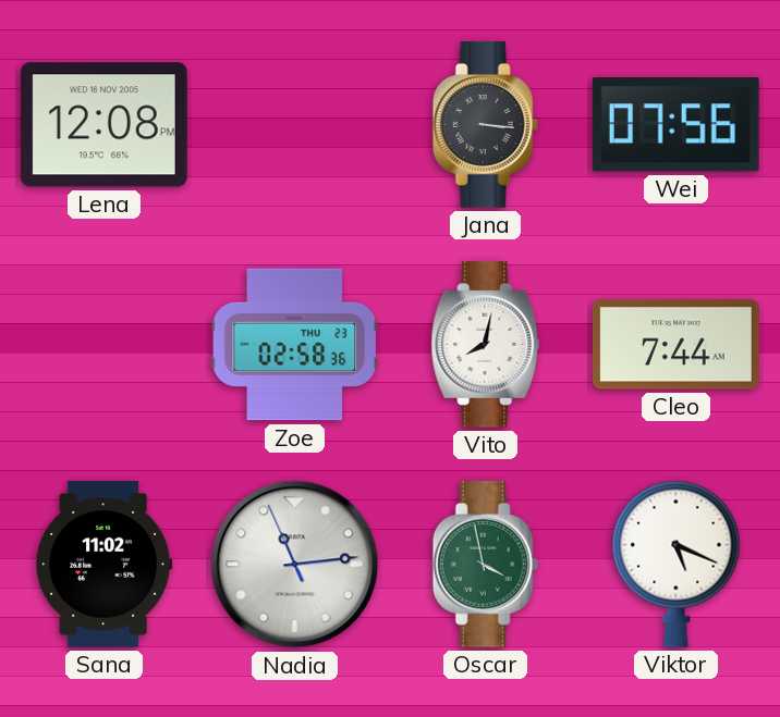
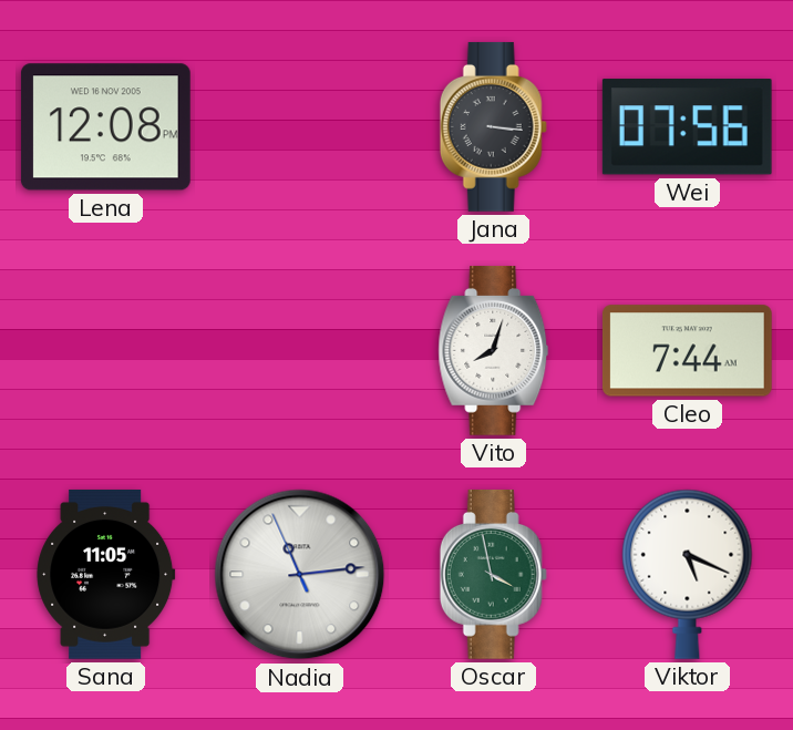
Zoe: 02:58 -> none (294, 345)
Vito: 8:02 -> 8:03 (494, 350)
Sana: 11:02 -> 11:05 (106, 574)
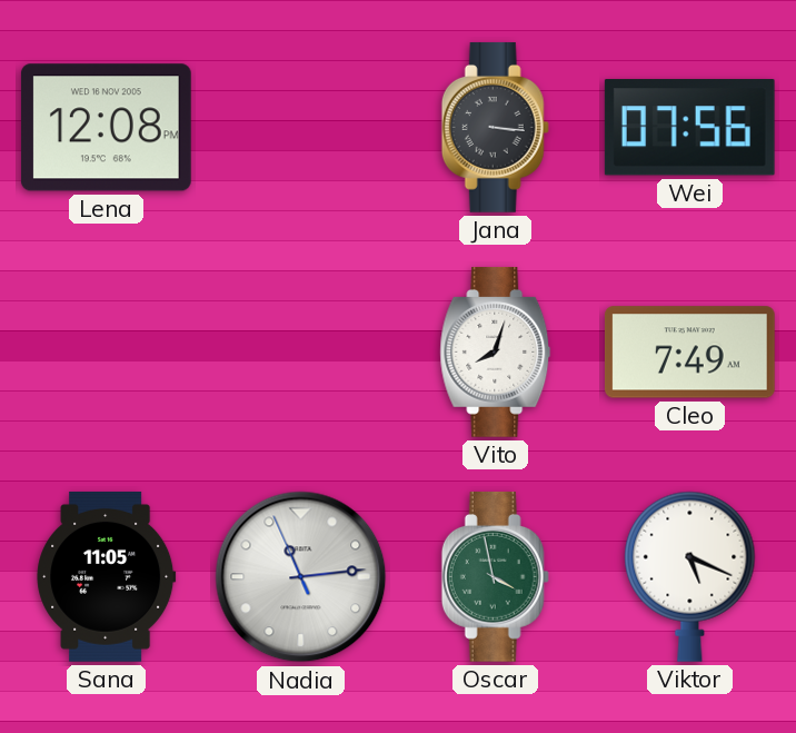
Cleo: 7:44 -> 7:49 (689, 353)
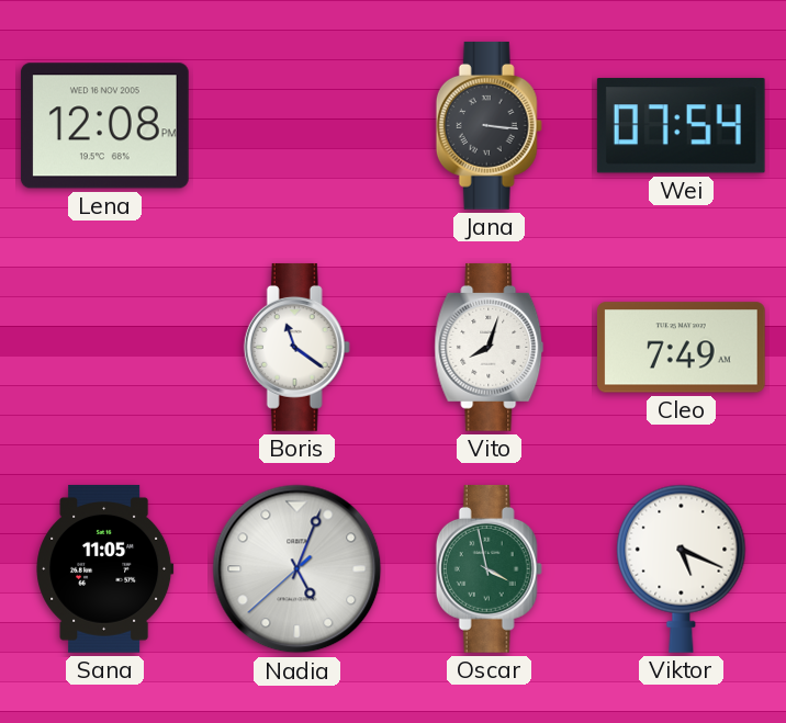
Wei: 07:56 -> 07:54 (681, 126)
Boris: none -> 11:21 (296, 347)
Nadia: 11:13 -> 5:03 (297, 569)
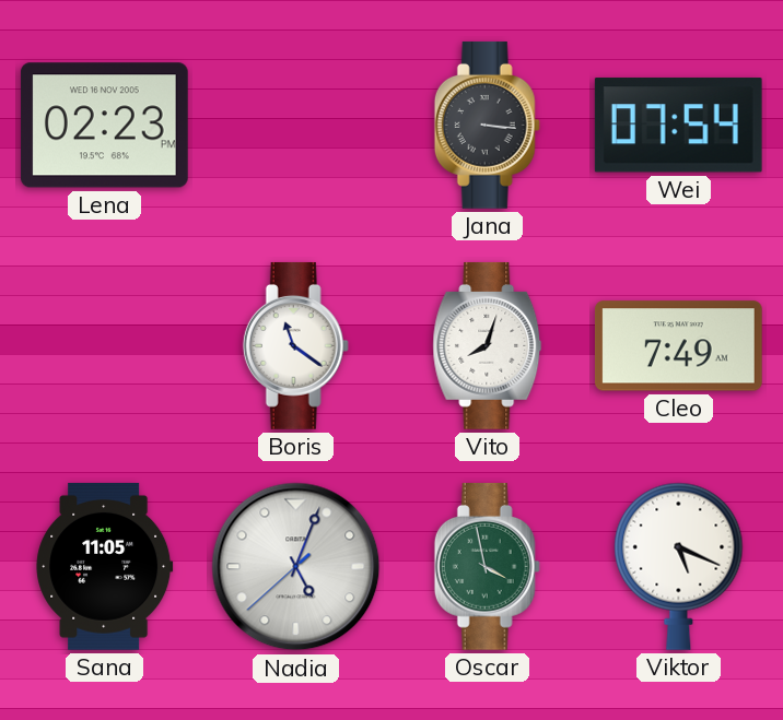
Lena: 12:08 -> 02:23 (104, 126)
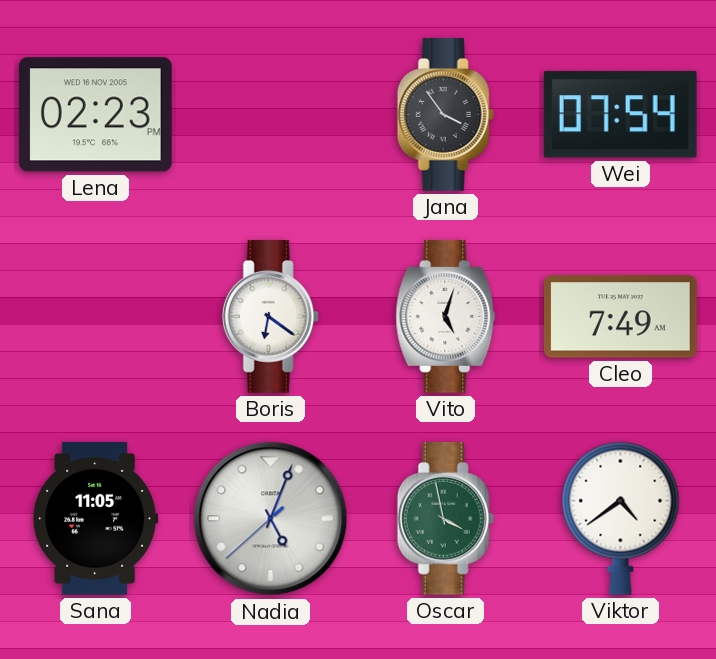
Jana: 3:16 -> 3:54 (445, 114)
Boris: 11:21 -> 6:21 (270, 316)
Vito: 8:03 -> 5:03 (446, 316)
Viktor: 5:19 -> 4:39 (621, 518)
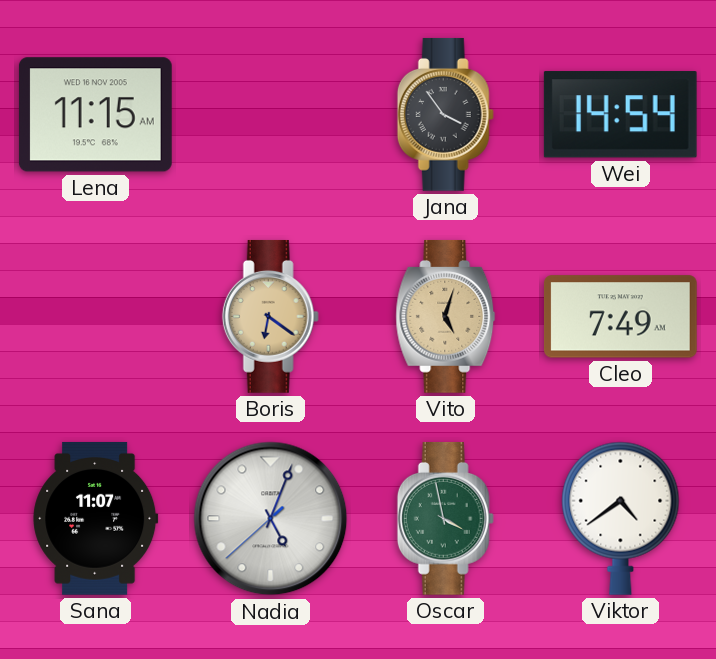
Lena: 02:23 -> 11:15 (95, 115)
Wei: 07:54 -> 14:54 (620, 115)
Boris dial: white -> champagne (270, 316)
Vito dial: white -> champagne (446, 316)
Sana: 11:05 -> 11:07 (96, 518)
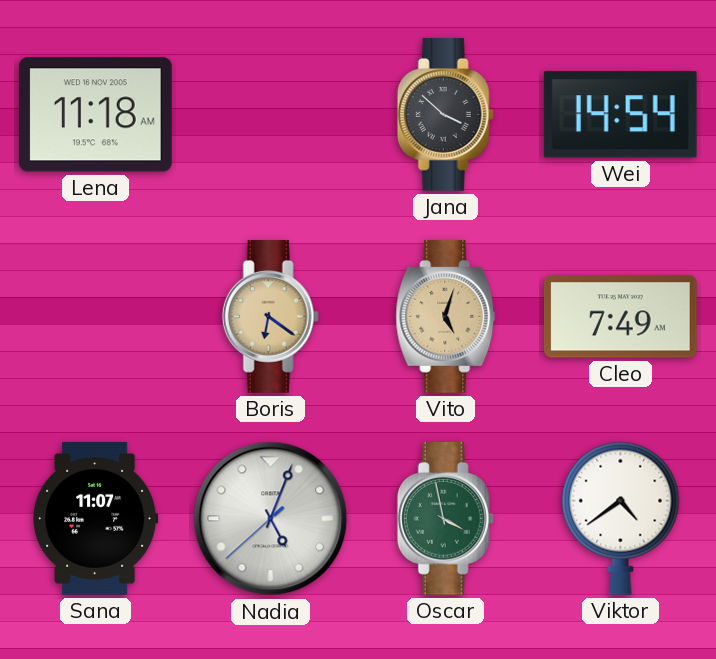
Lena: 11:15 -> 11:18 (95, 115)
Jana: 3:54 -> 3:52 (445, 114)
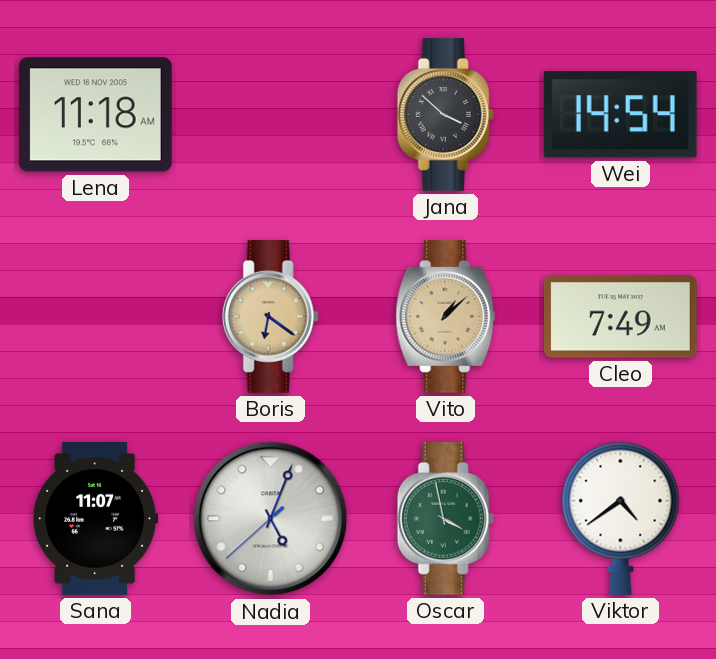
Vito: 5:03 -> 1:08 (446, 316)
